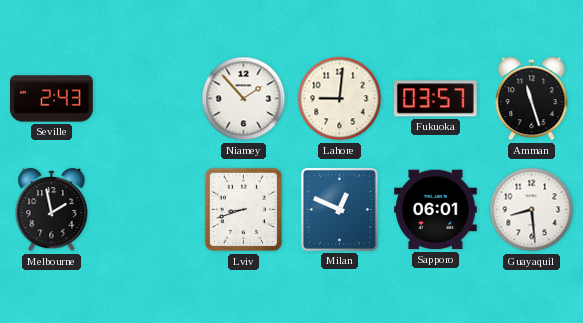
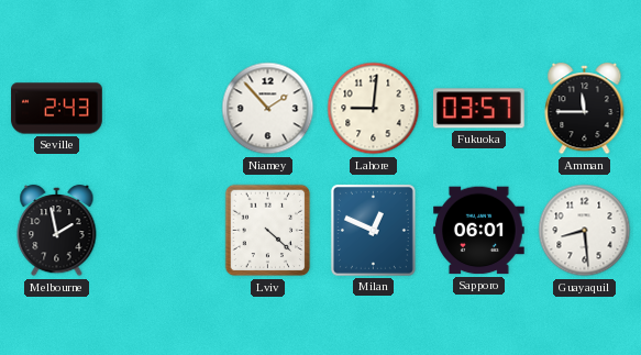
Amman: 11:27 -> 11:45 (585, 109)
Lviv: 8:42 -> 4:22 (268, 231)
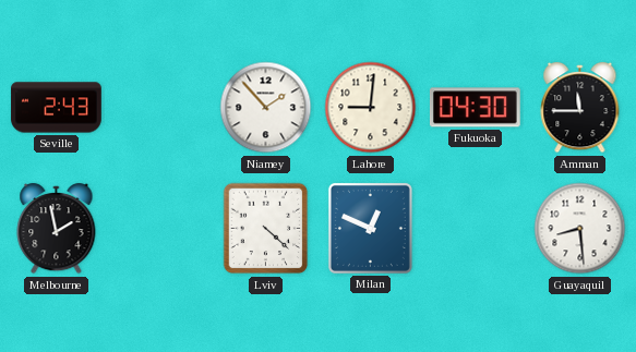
Fukuoka: 03:57 -> 04:30 (476, 108)
Sapporo: 06:01 -> none (479, 231)
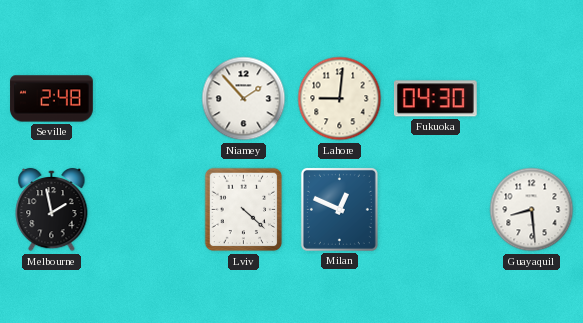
Seville: 2:43 -> 2:48 (52, 99)
Amman: 11:45 -> none (580, 108)
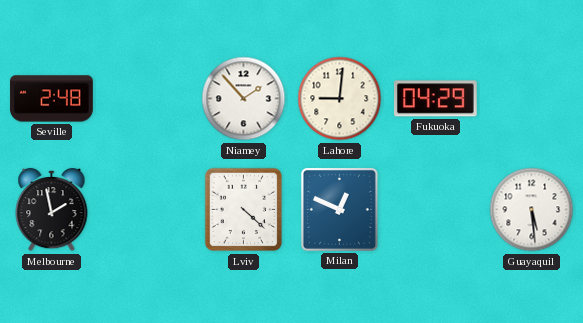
Fukuoka: 04:30 -> 04:29 (436, 99)
Guayaquil: 8:29 -> 5:29 (532, 210)
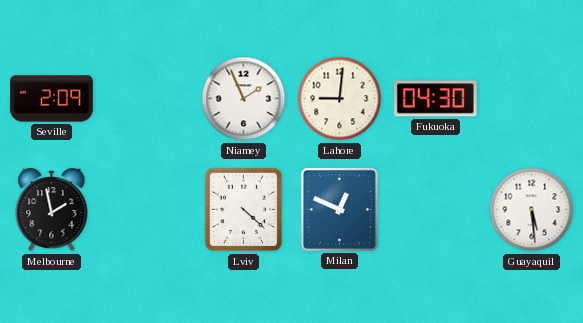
Seville: 2:48 -> 2:09 (52, 99)
Niamey: 1:53 -> 1:56 (244, 99)
Fukuoka: 04:29 -> 04:30 (436, 99)
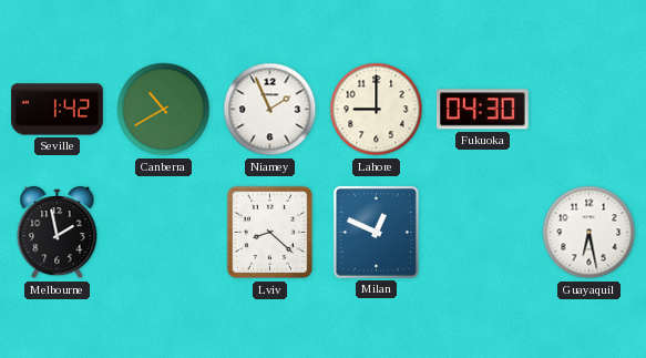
Seville: 2:09 -> 1:42 (58, 110)
Canberra: none -> 10:40 (164, 110)
Lahore: 9:01 -> 9:00 (377, 110)
Lviv: 4:22 -> 8:22 (270, 233)
Guayaquil: 5:29 -> 6:28 (589, 233)
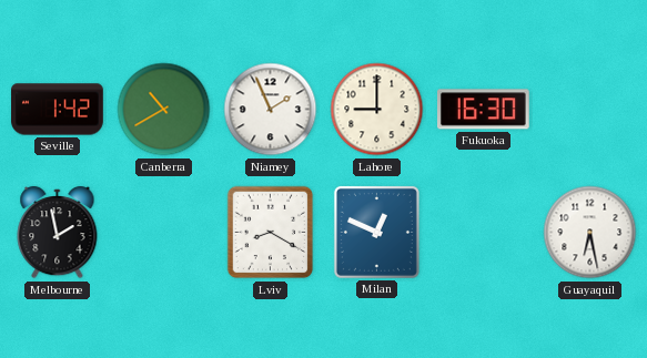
Fukuoka: 04:30 -> 16:30 (484, 110)
Lviv: 8:22 -> 8:20 (271, 233)
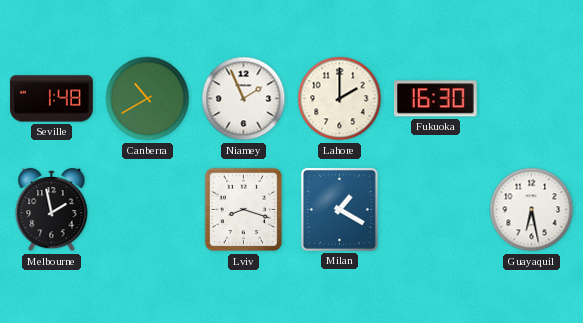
Seville: 1:42 -> 1:48 (52, 99)
Lahore: 9:00 -> 2:00 (340, 99)
Lviv: 8:20 -> 8:18 (244, 210)
Milan: 12:49 -> 1:20 (339, 209)
